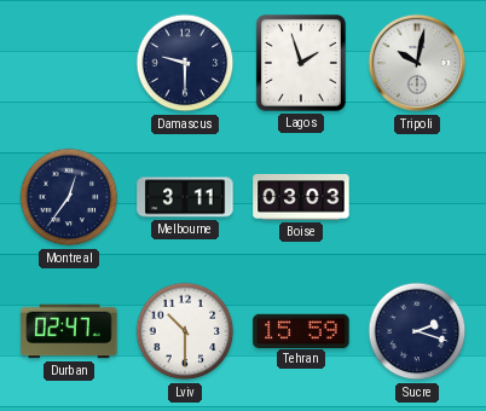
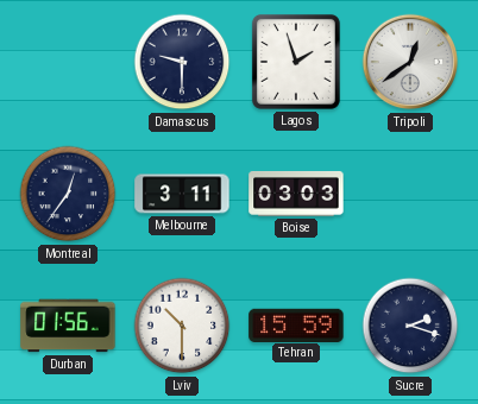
Tripoli: 10:02 -> 12:39 (410, 62)
Durban: 02:47 -> 01:56 (68, 326)
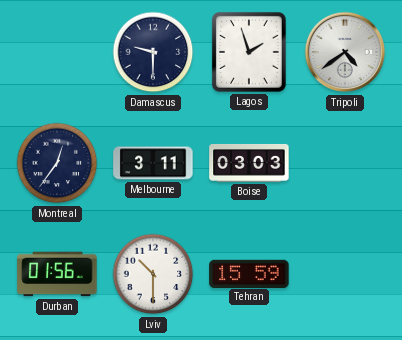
Tripoli: 12:39 -> 4:39 (345, 52)
Sucre: 2:18 -> none (410, 326)
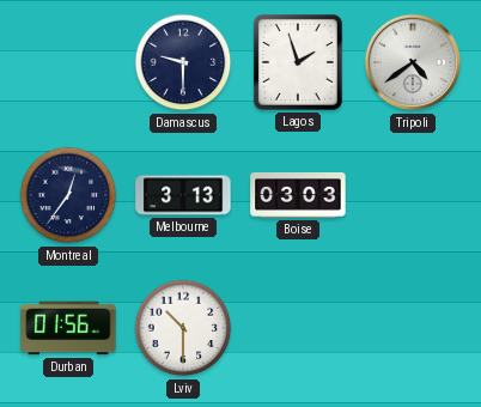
Melbourne: 3:11 -> 3:13 (183, 195)
Tehran: 15:59 -> none (249, 273)
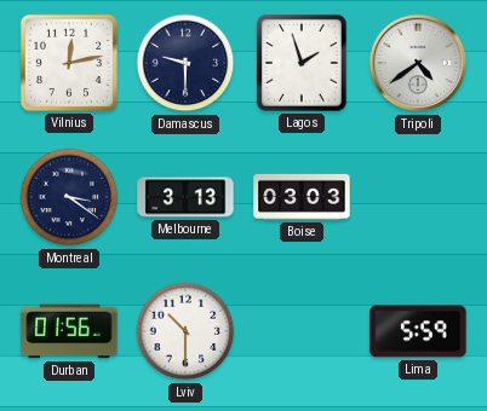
Vilnius: none -> 12:13 (69, 63)
Montreal: 12:36 -> 3:21 (69, 197)
Lima: none -> 5:59 (418, 331)
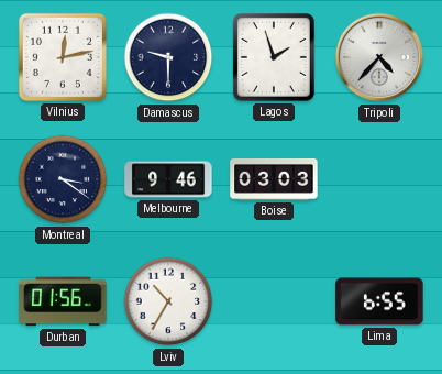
Tripoli: 4:39 -> 4:37 (379, 57)
Melbourne: 3:13 -> 9:46 (168, 179)
Lviv: 10:30 -> 10:35 (168, 301)
Lima: 5:59 -> 6:55 (379, 301)
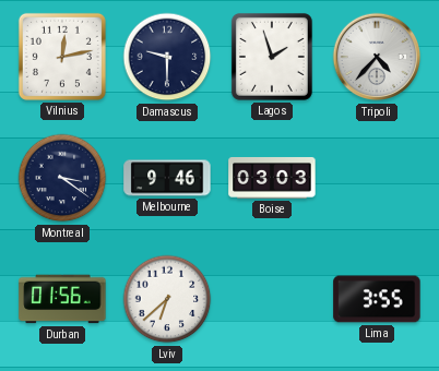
Lviv: 10:35 -> 6:38 (167, 299)
Lima: 6:55 -> 3:55 (377, 299)
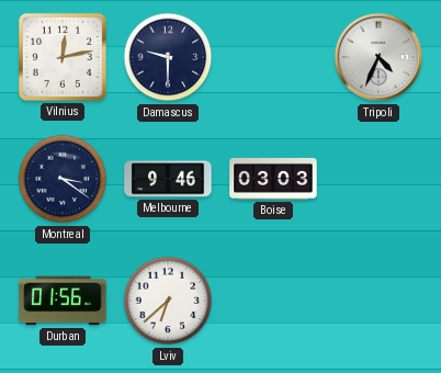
Lagos: 1:57 -> none (272, 57)
Tripoli: 4:37 -> 4:34 (378, 57)
Lima: 3:55 -> none (377, 299)
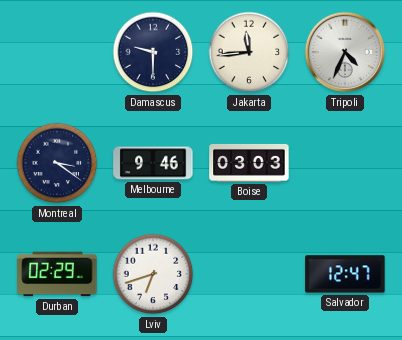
Vilnius: 12:13 -> none (63, 57)
Jakarta: none -> 11:44 (249, 52)
Durban: 01:56 -> 02:29 (57, 274)
Lviv: 6:38 -> 6:42 (153, 274)
Salvador: none -> 12:47 (345, 274)
